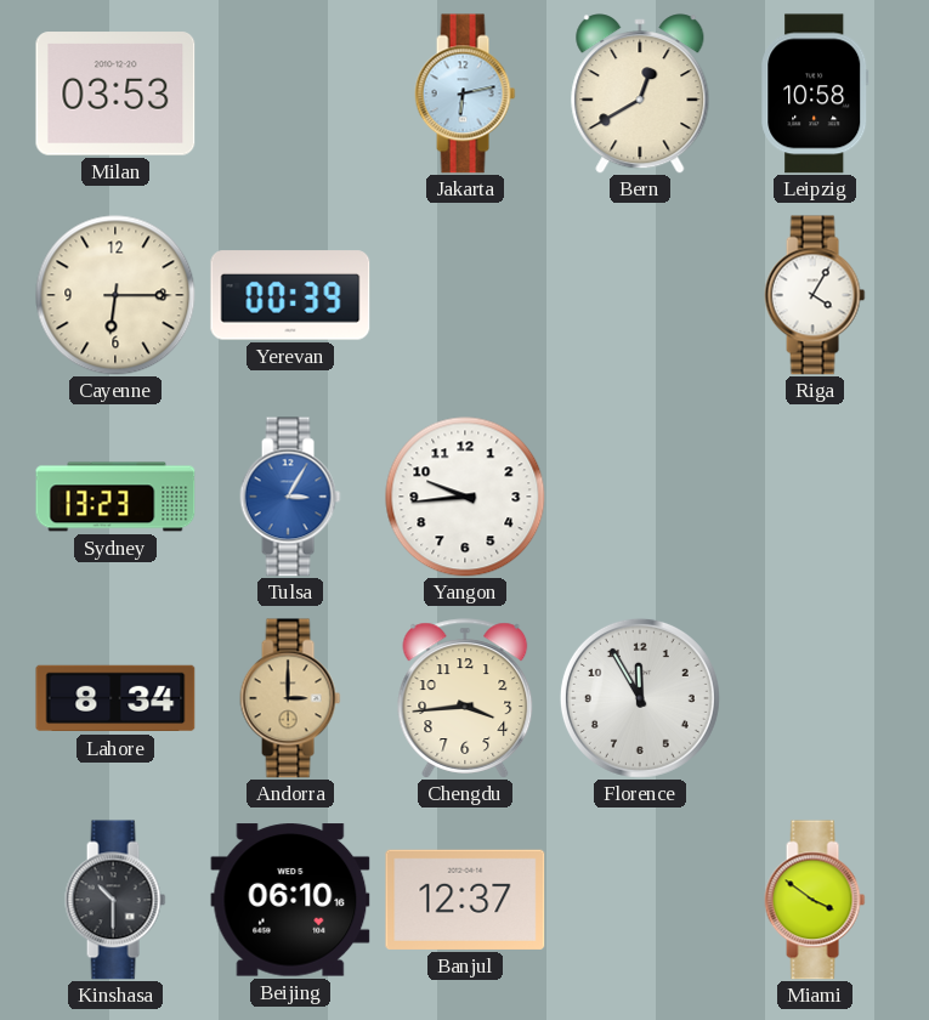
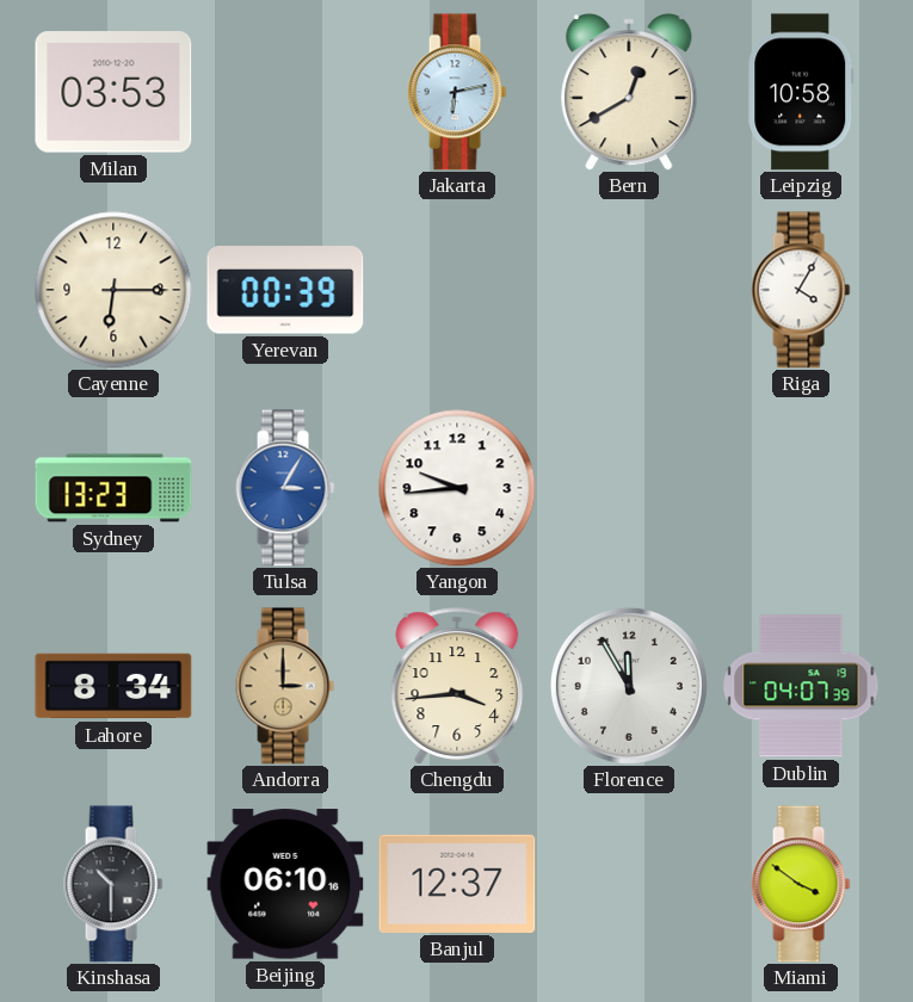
Dublin: none -> 04:07 (801, 686)
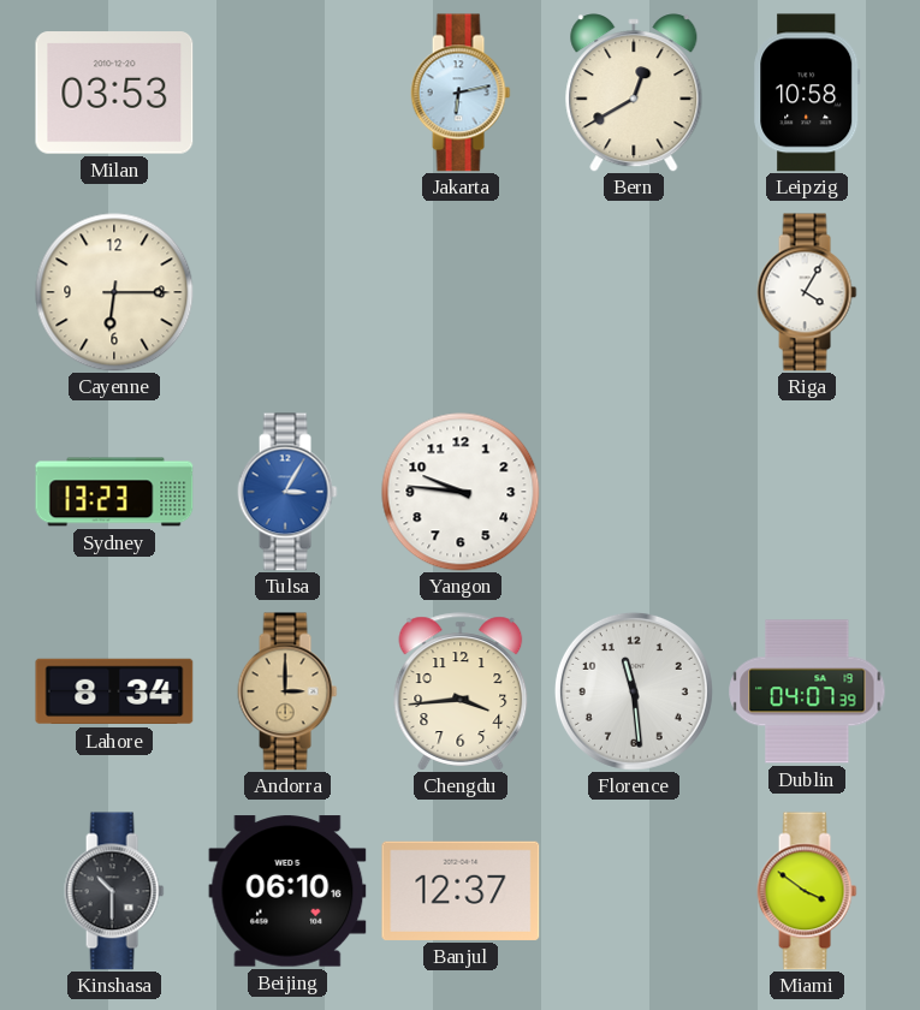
Yerevan: 00:39 -> none (285, 290)
Yangon: 9:44 -> 9:46 (461, 492)
Florence: 11:55 -> 11:29 (634, 691)
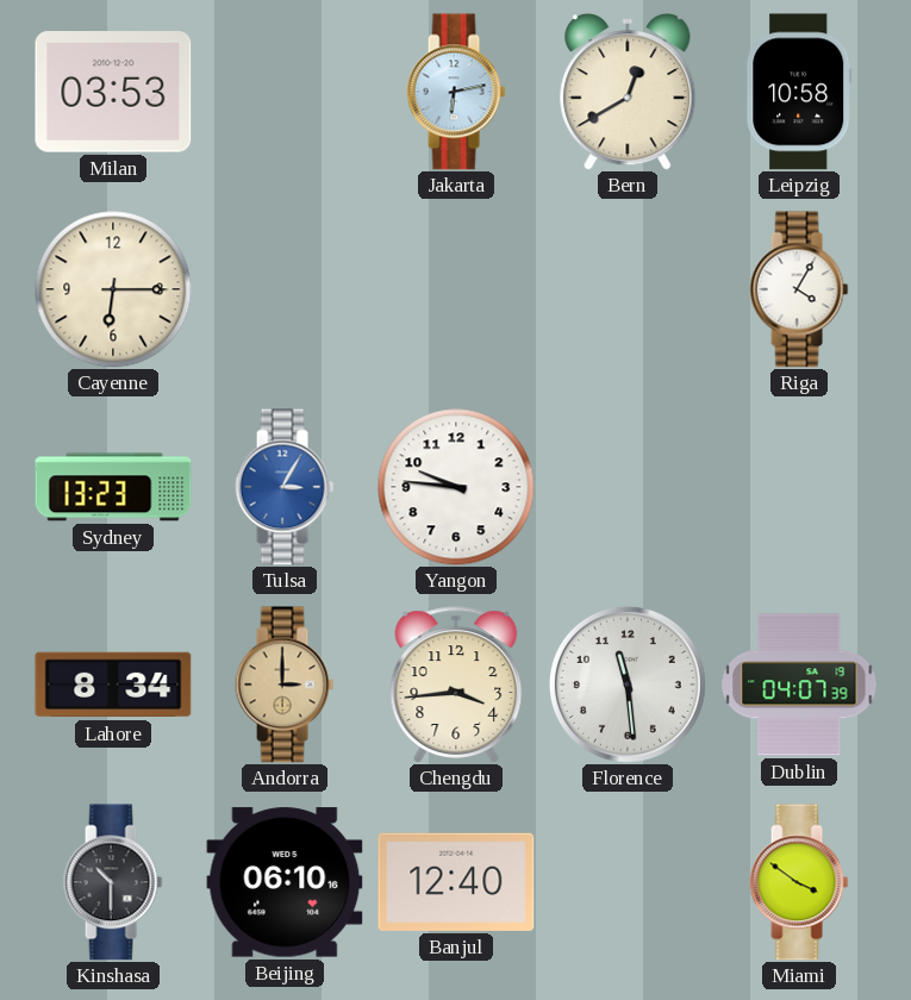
Banjul: 12:37 -> 12:40 (456, 882)
